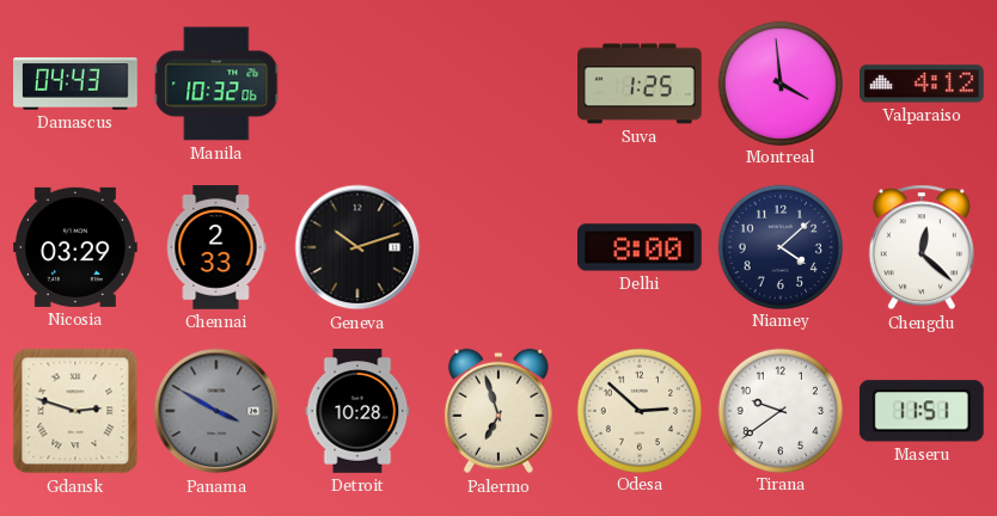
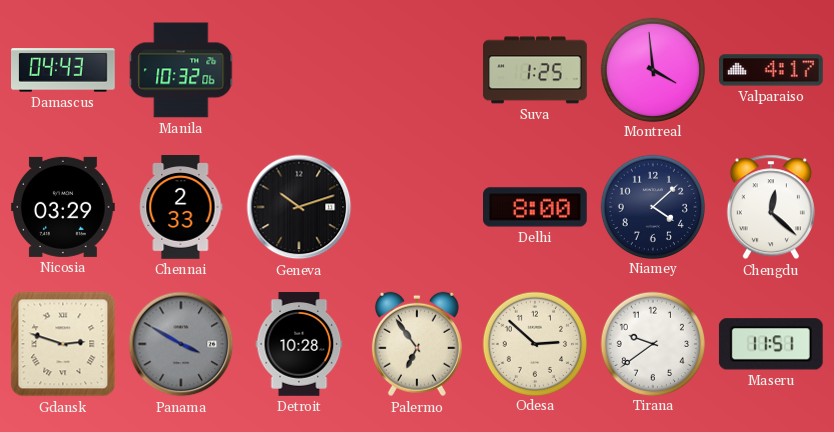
Valparaiso: 4:12 -> 4:17 (772, 70)
Palermo: 6:57 -> 6:54 (417, 344)
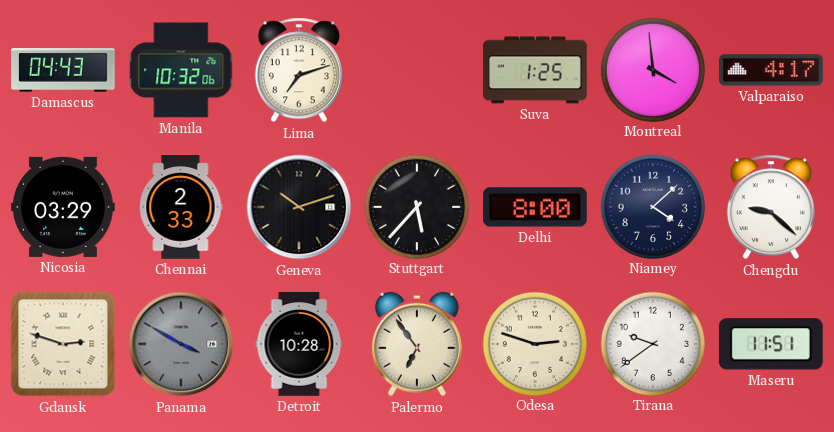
Lima: none -> 7:12 (299, 70)
Stuttgart: none -> 5:37 (416, 206)
Chengdu: 12:22 -> 9:22 (771, 207)
Odesa: 2:52 -> 2:48 (534, 343)
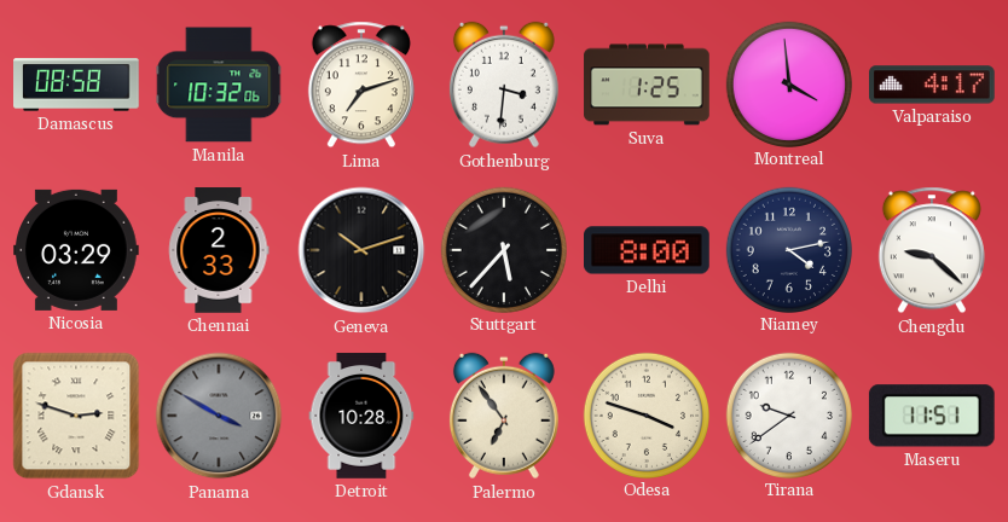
Damascus: 04:43 -> 08:58 (77, 85)
Gothenburg: none -> 3:31 (504, 85)
Niamey: 4:08 -> 4:13 (788, 249)
Odesa: 2:48 -> 3:48 (645, 414)
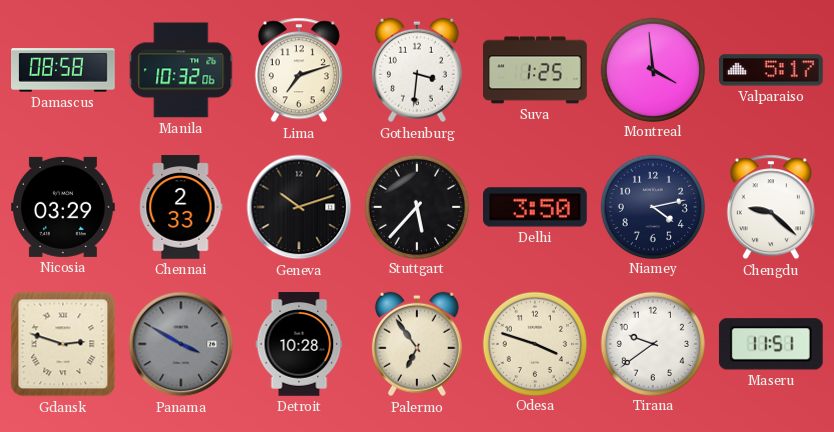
Valparaiso: 4:17 -> 5:17 (772, 70)
Delhi: 8:00 -> 3:50 (536, 207)
